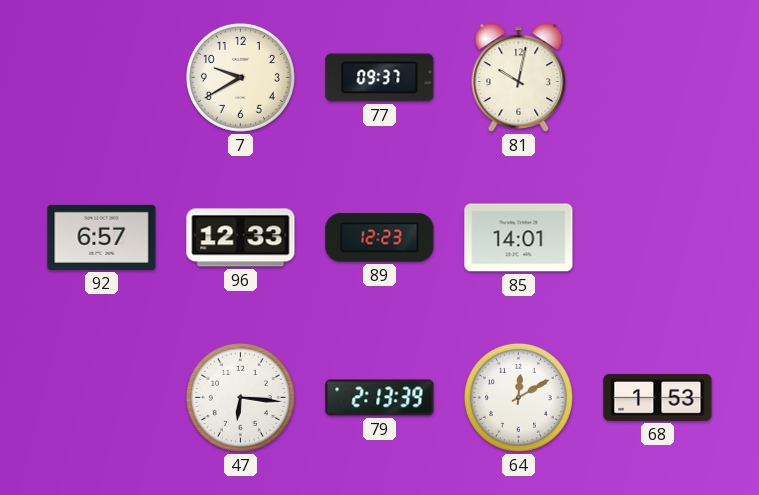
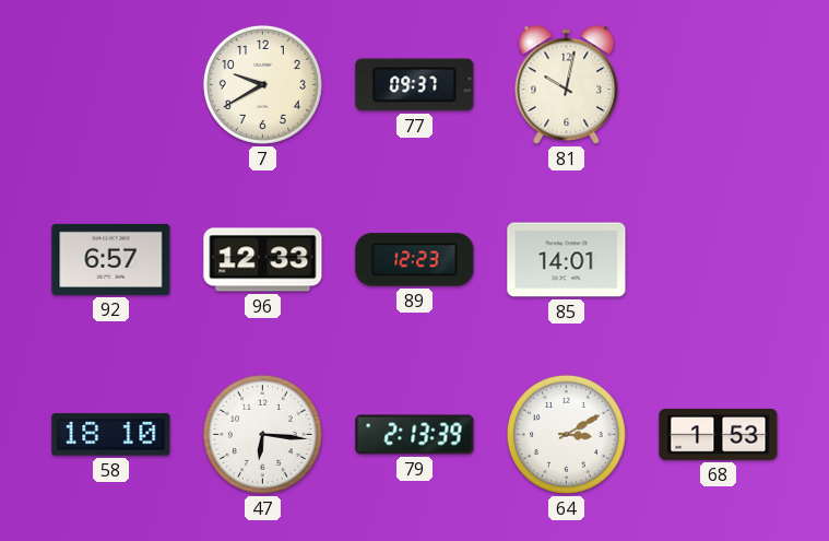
58: none -> 18:10 (111, 435)
64: 12:10 -> 3:10 (566, 434)
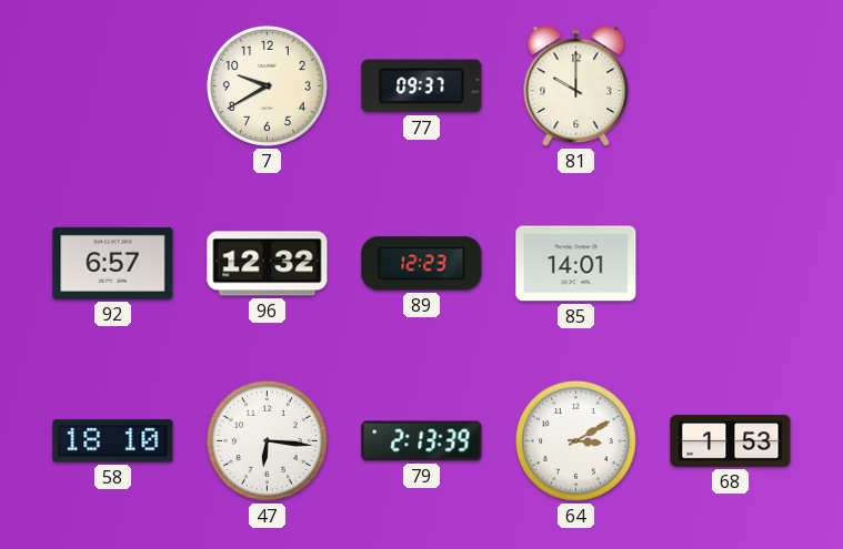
81: 10:02 -> 10:00 (576, 87)
96: 12:33 -> 12:32 (268, 264)
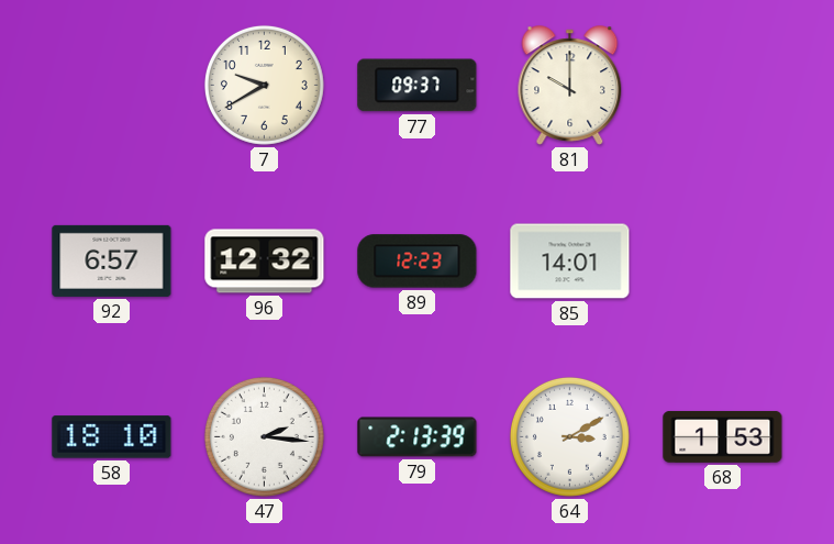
47: 6:16 -> 2:16 (264, 436)
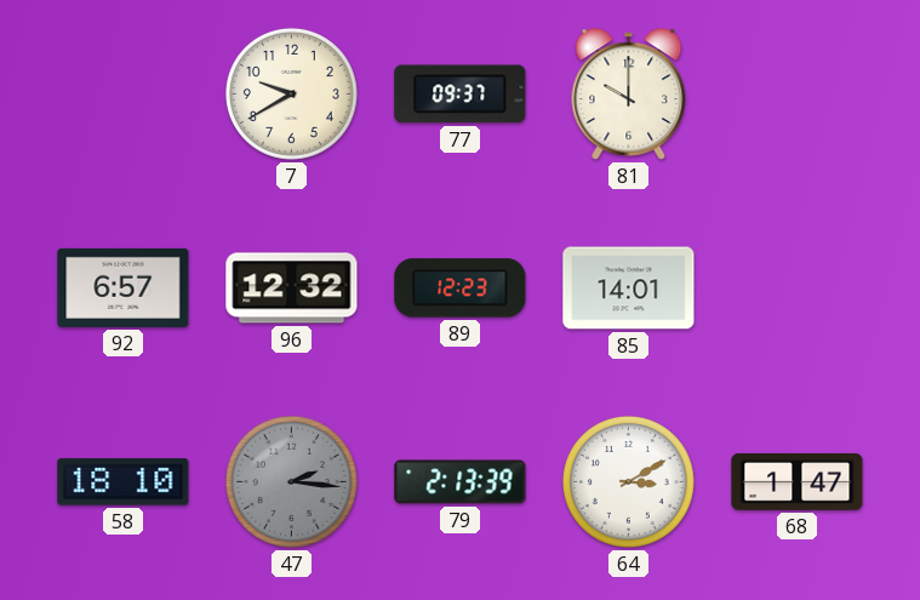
47 dial: white -> grey (291, 481)
68: 1:53 -> 1:47 (798, 481)
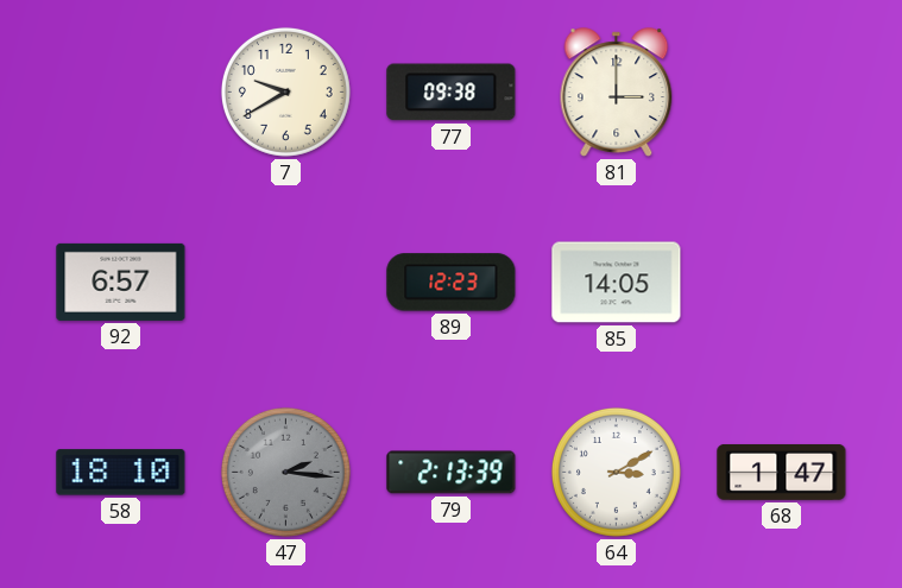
77: 09:37 -> 09:38 (452, 93)
81: 10:00 -> 3:00 (617, 93)
96: 12:32 -> none (292, 288)
85: 14:01 -> 14:05 (617, 283)
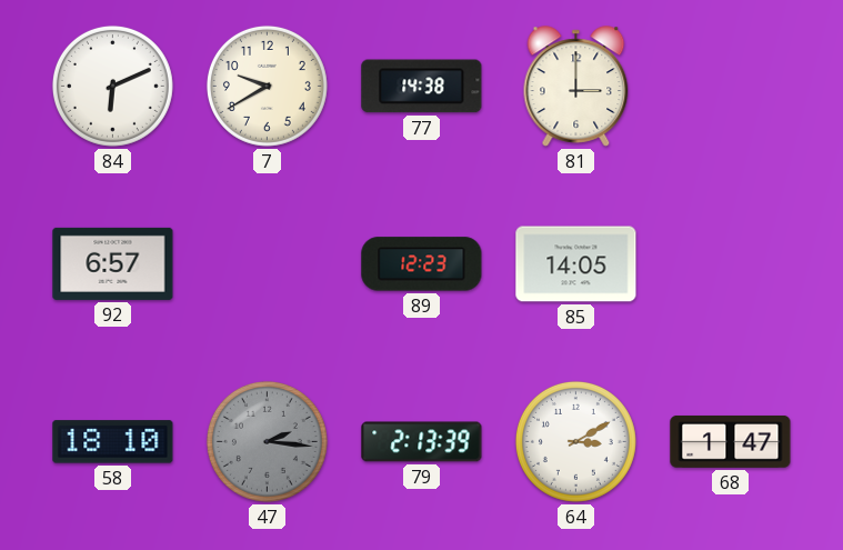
84: none -> 6:11 (112, 86)
77: 09:38 -> 14:38 (422, 87)
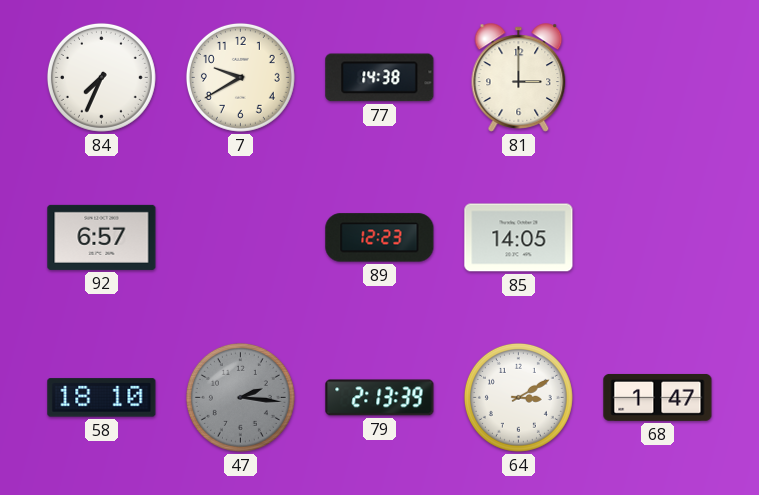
84: 6:11 -> 7:34 (101, 77)
